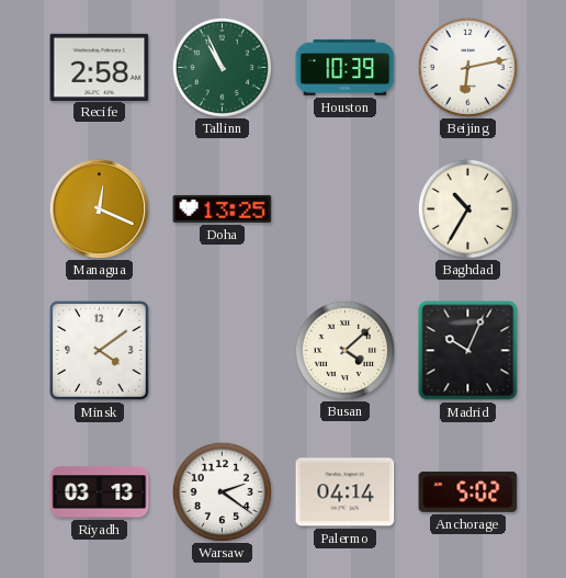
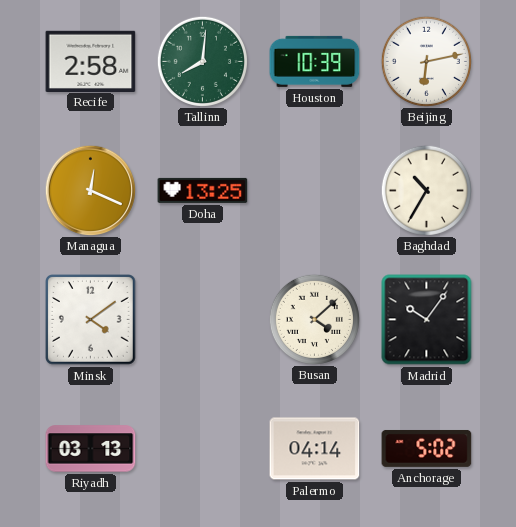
Tallinn: 10:56 -> 8:01 (202, 61)
Madrid: 10:04 -> 10:06 (427, 320)
Warsaw: 2:21 -> none (222, 491)
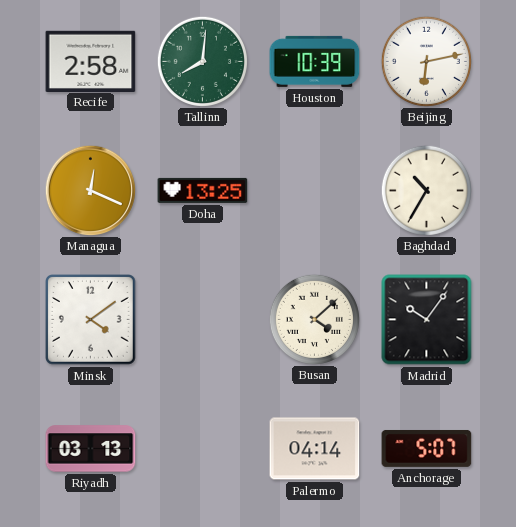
Anchorage: 5:02 -> 5:07 (427, 448)
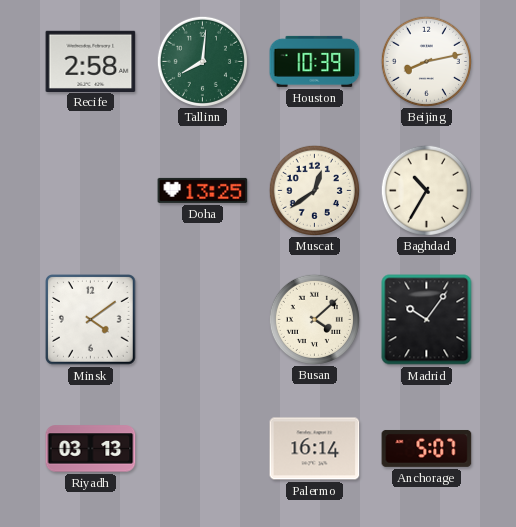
Beijing: 6:13 -> 8:13 (426, 61)
Managua: 12:19 -> none (90, 190)
Muscat: none -> 12:39 (314, 190)
Palermo: 04:14 -> 16:14 (315, 449)
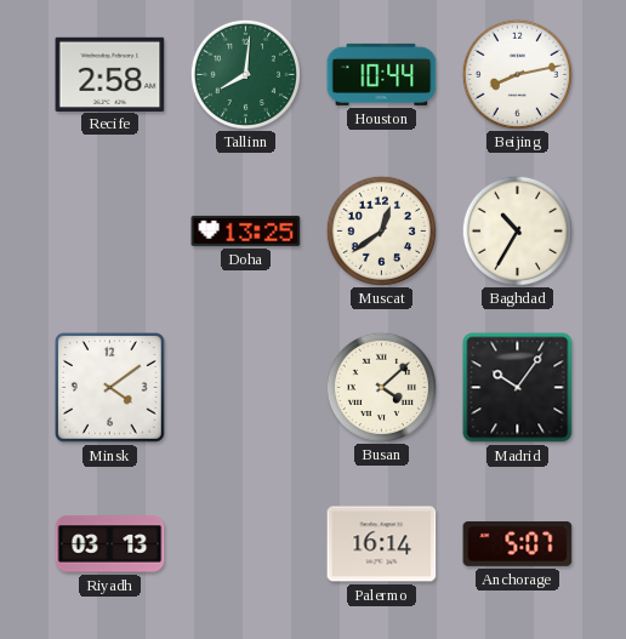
Houston: 10:39 -> 10:44 (382, 74)
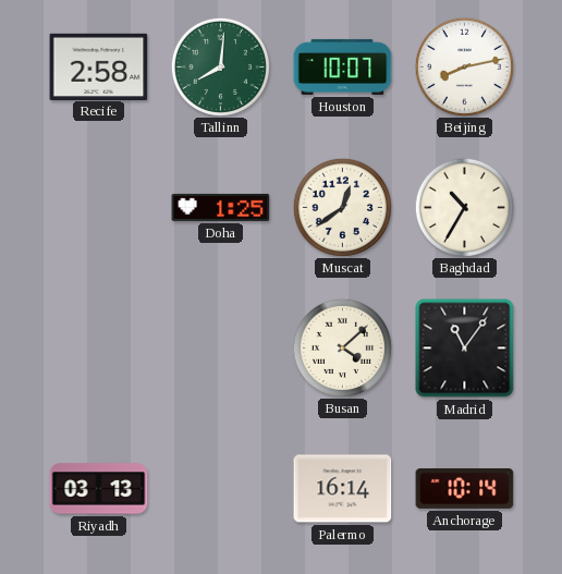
Houston: 10:44 -> 10:07 (343, 66)
Doha: 13:25 -> 1:25 (221, 207)
Minsk: 4:09 -> none (110, 388)
Madrid: 10:06 -> 11:06 (465, 349)
Anchorage: 5:07 -> 10:14 (465, 488)
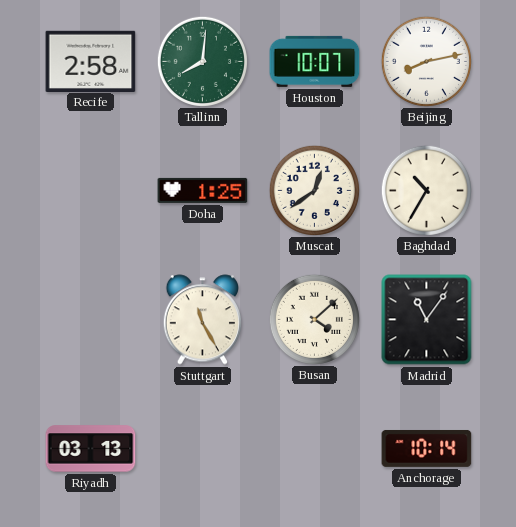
Stuttgart: none -> 11:25 (202, 320)
Palermo: 16:14 -> none (343, 489)
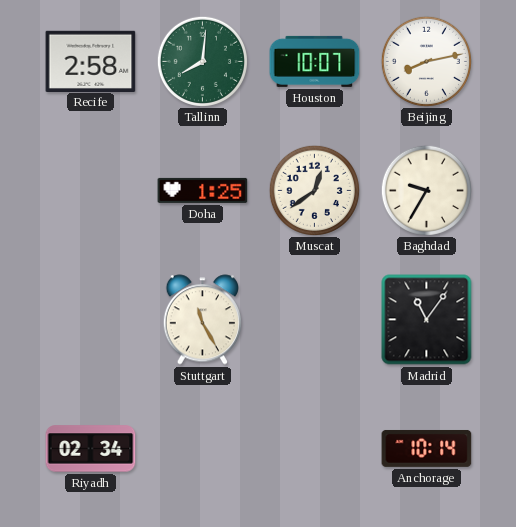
Baghdad: 10:35 -> 9:35 (426, 190)
Busan: 4:08 -> none (314, 319)
Riyadh: 03:13 -> 02:34 (91, 449)
